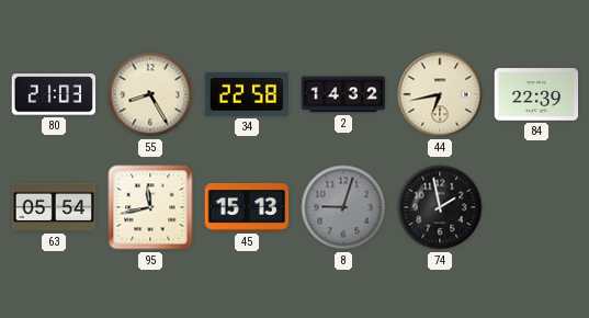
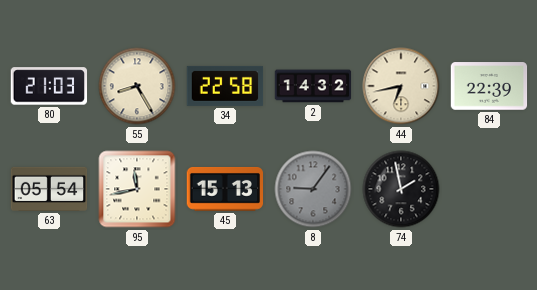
8: 9:03 -> 9:06 (313, 189)
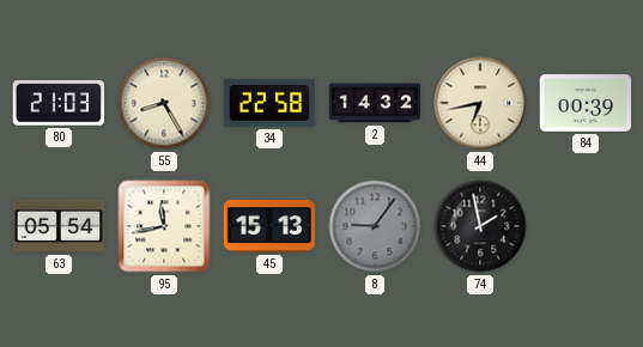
84: 22:39 -> 00:39 (586, 103)
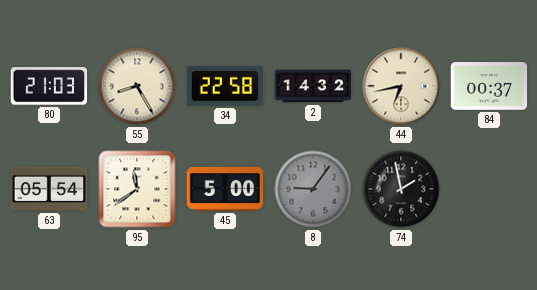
84: 00:39 -> 00:37 (489, 86)
95: 11:43 -> 11:39 (137, 189)
45: 15:13 -> 5:00 (225, 189)
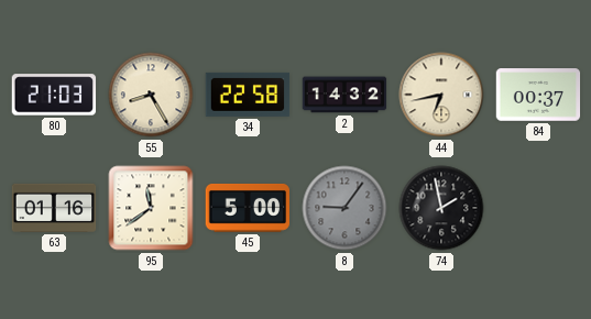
63: 05:54 -> 01:16 (54, 208)
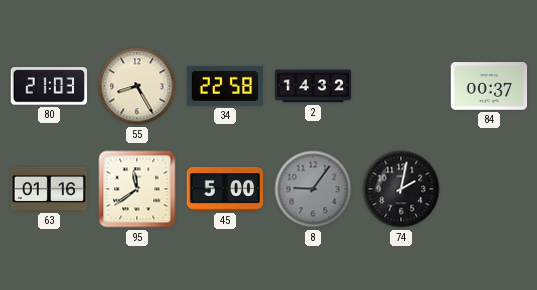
44: 6:43 -> none (441, 95)
74: 1:58 -> 2:02 (401, 189)
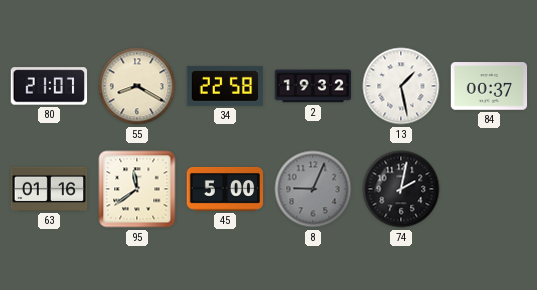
80: 21:03 -> 21:07 (49, 86)
55: 8:25 -> 8:20 (137, 86)
2: 14:32 -> 19:32 (313, 86)
13: none -> 1:28 (401, 86)
8: 9:06 -> 9:04 (313, 189)
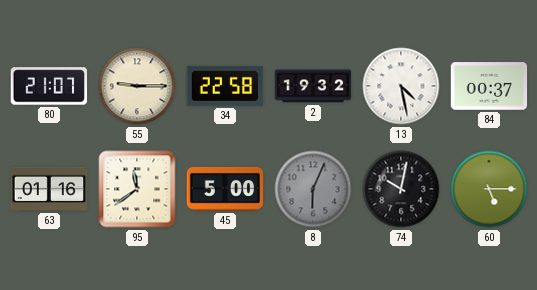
55: 8:20 -> 9:15 (137, 86)
13: 1:28 -> 4:28 (401, 86)
8: 9:04 -> 6:04 (313, 189)
74: 2:02 -> 10:02 (401, 189)
60: none -> 5:15 (489, 189)
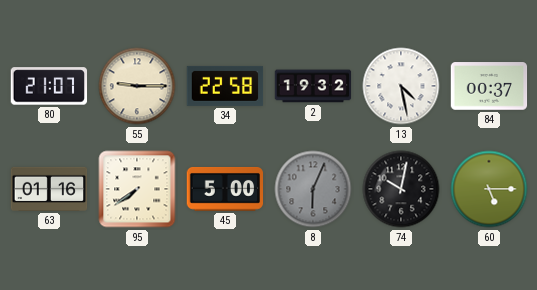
95: 11:39 -> 7:39 (137, 189)
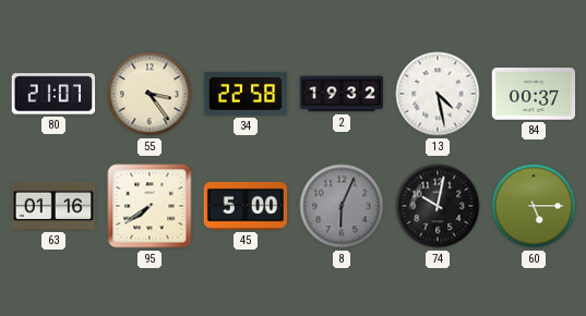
55: 9:15 -> 3:24 (150, 94)
